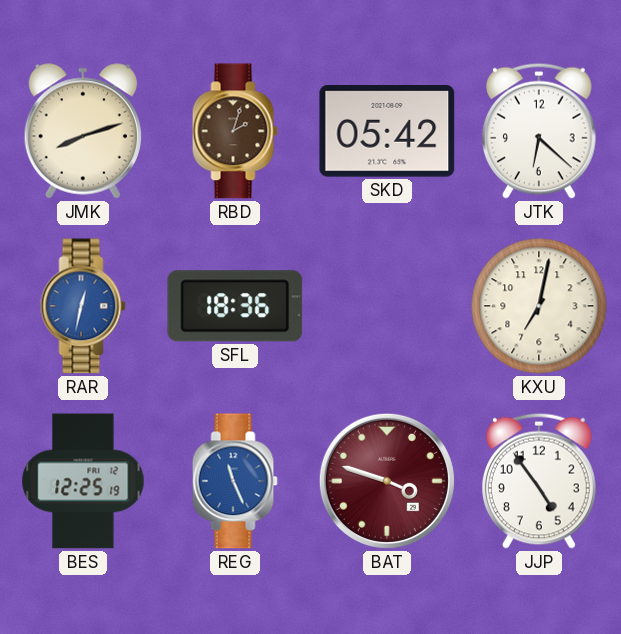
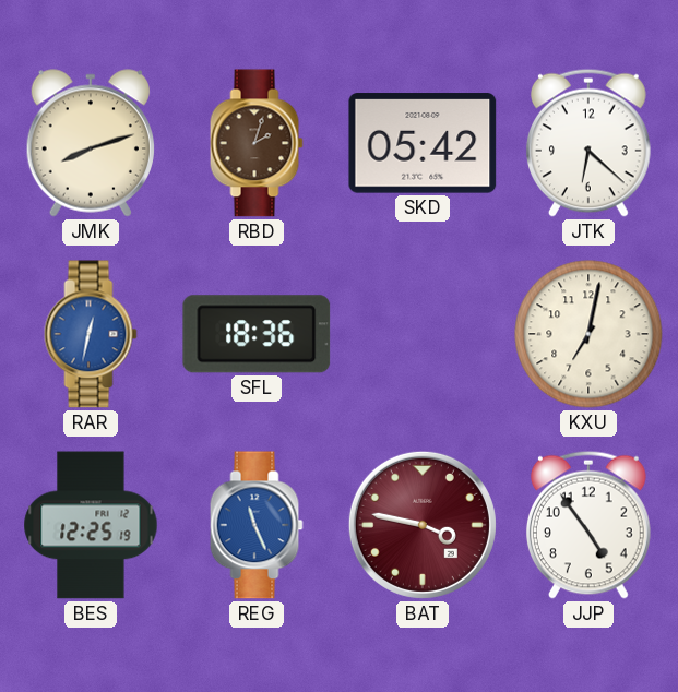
BAT: 3:48 -> 3:47 (423, 525)
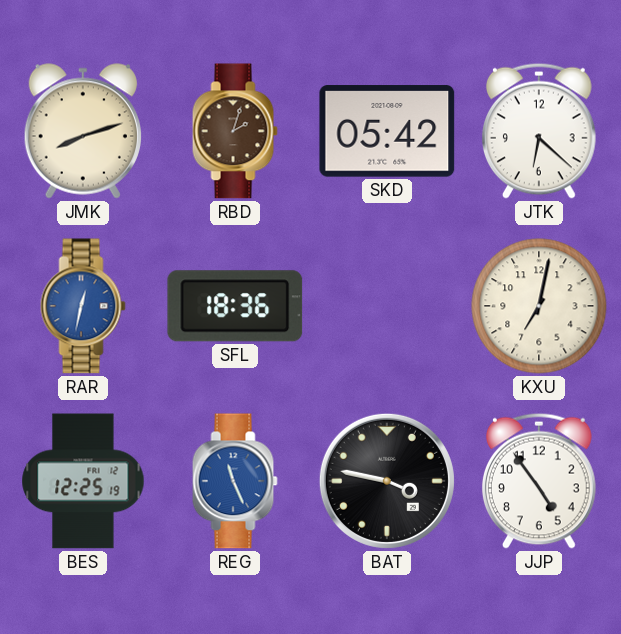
BAT dial: burgundy -> black (387, 481)
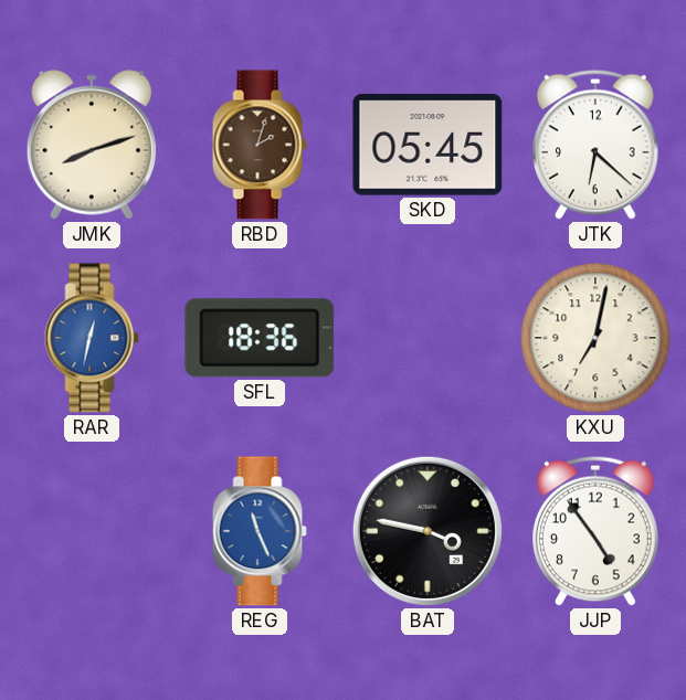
SKD: 05:42 -> 05:45 (428, 145)
BES: 12:25 -> none (83, 481)
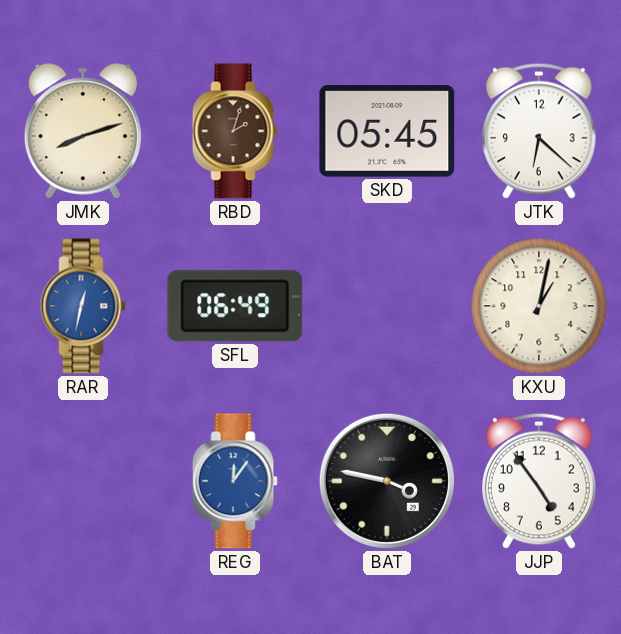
SFL: 18:36 -> 06:49 (235, 306)
KXU: 7:02 -> 1:02 (539, 306)
REG: 11:26 -> 12:06 (235, 481)
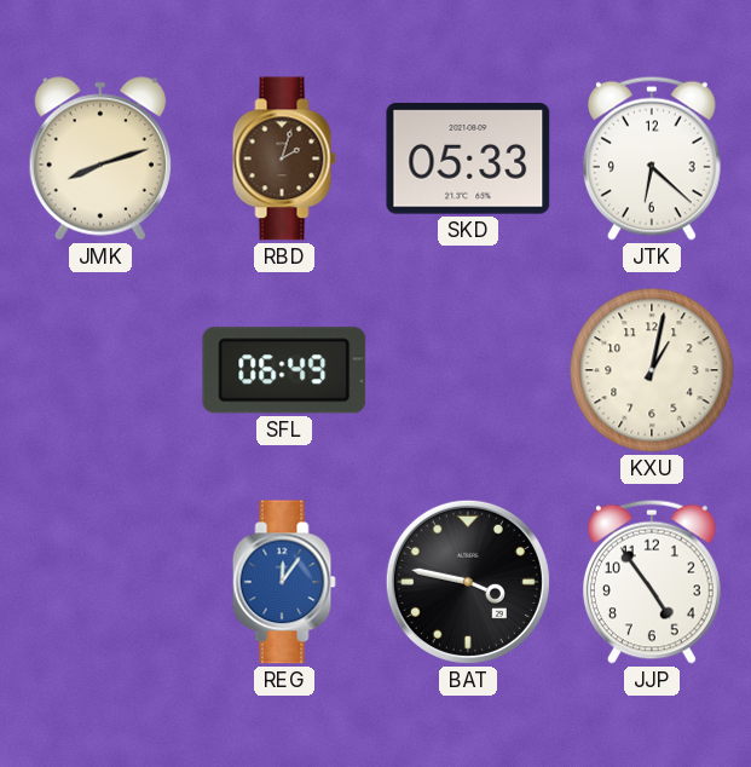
SKD: 05:45 -> 05:33 (468, 158)
RAR: 12:32 -> none (83, 306)
